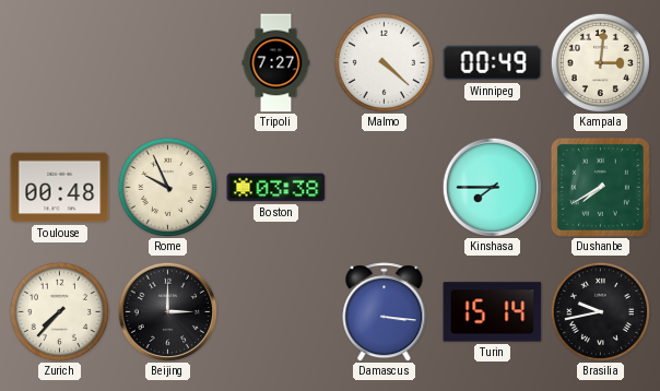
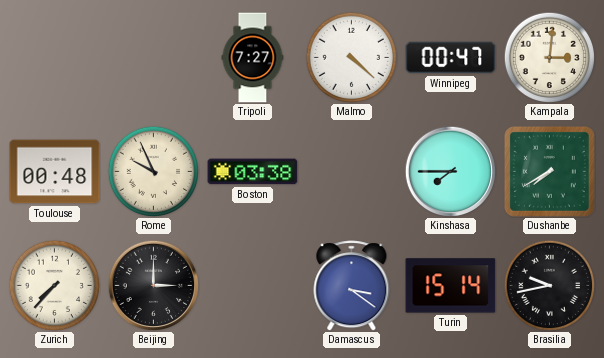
Winnipeg: 00:49 -> 00:47 (451, 58)
Damascus: 3:16 -> 3:21 (352, 286)
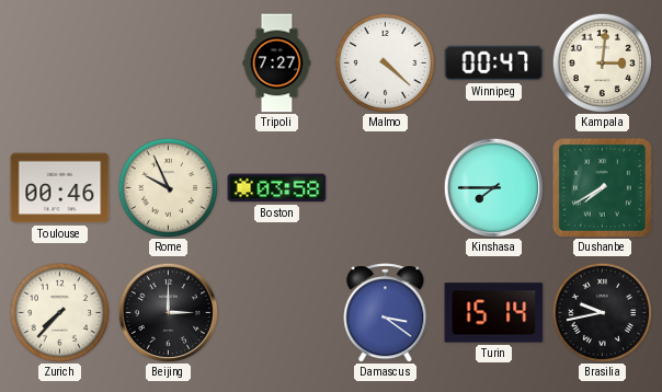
Toulouse: 00:48 -> 00:46 (60, 188)
Boston: 03:38 -> 03:58 (277, 188)
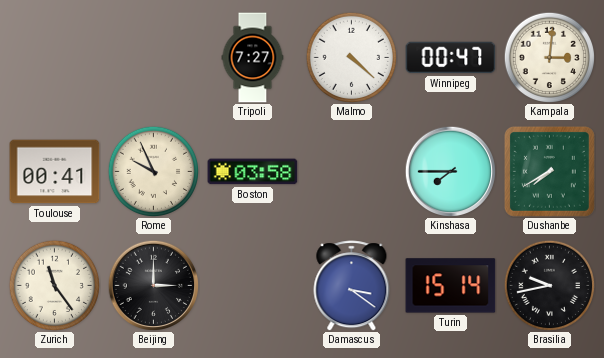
Toulouse: 00:46 -> 00:41 (55, 172)
Zurich: 7:37 -> 11:24 (54, 285)
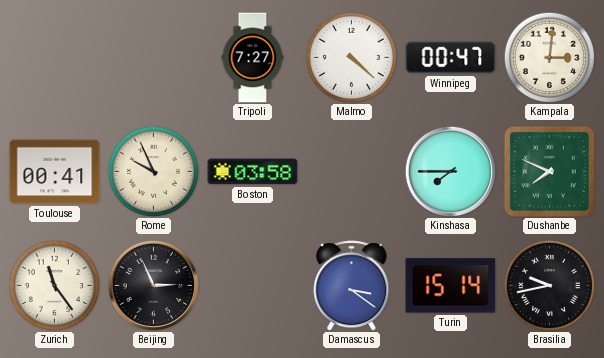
Dushanbe: 7:40 -> 7:49 (549, 171)
Beijing: 3:00 -> 2:56 (153, 285)
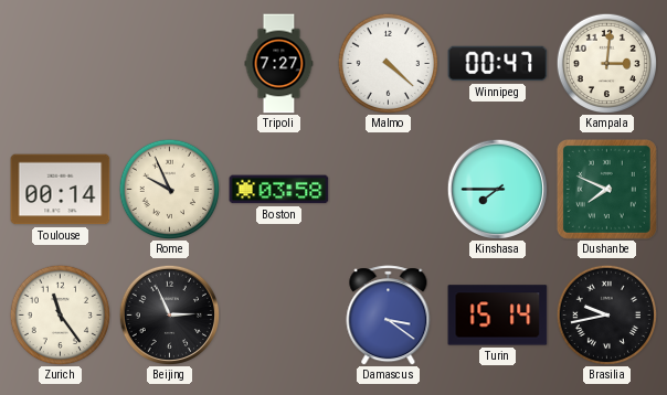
Toulouse: 00:41 -> 00:14 (61, 190)
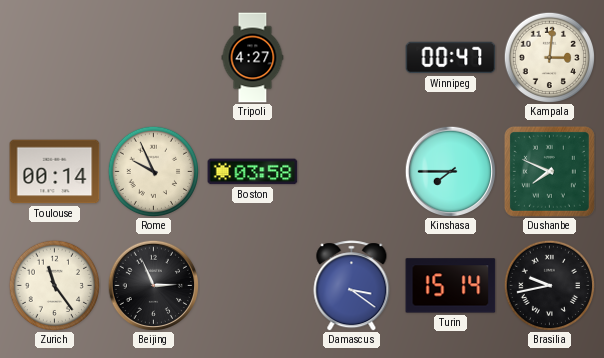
Tripoli: 7:27 -> 4:27 (253, 58)
Malmo: 4:22 -> none (388, 63)
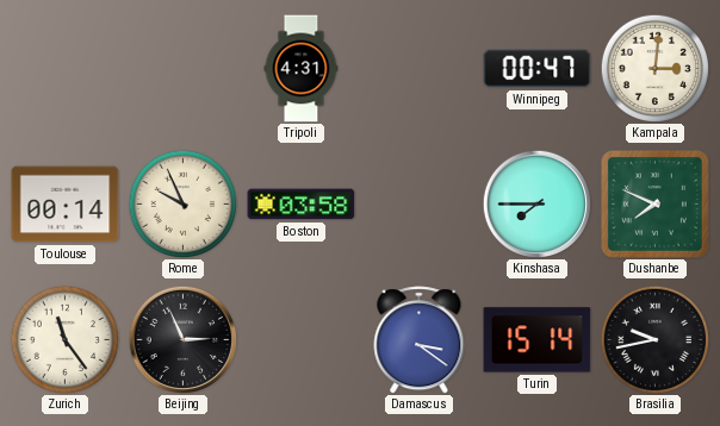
Tripoli: 4:27 -> 4:31 (302, 69)
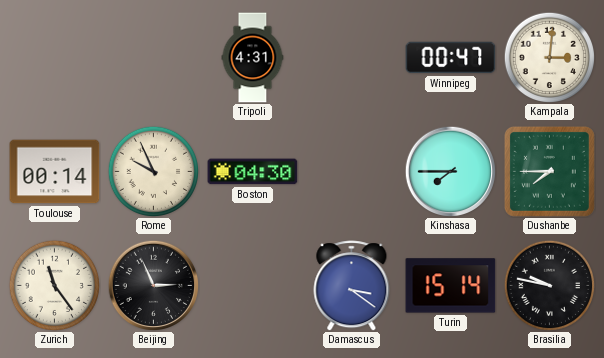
Boston: 03:58 -> 04:30 (253, 172)
Dushanbe: 7:49 -> 7:45 (549, 171)
Brasilia: 9:43 -> 9:47 (549, 285)
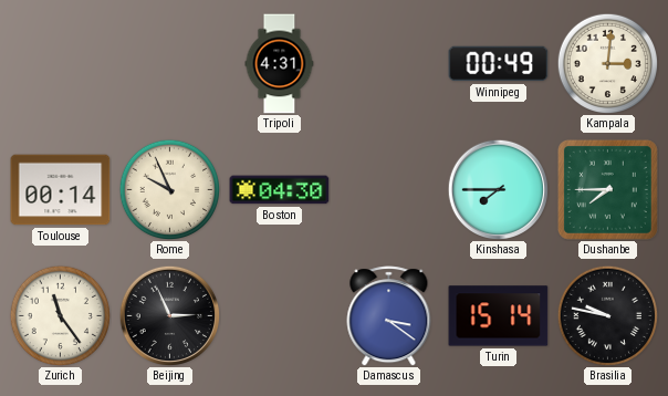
Winnipeg: 00:47 -> 00:49 (499, 64)
